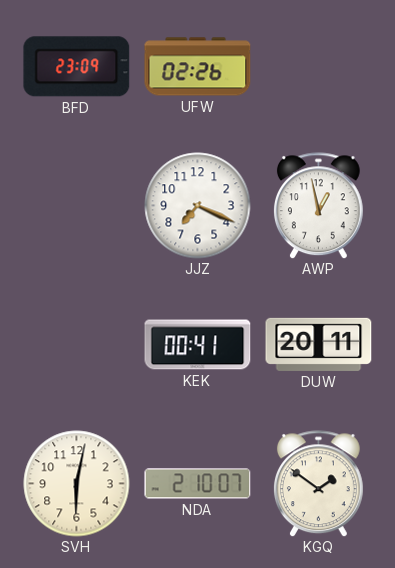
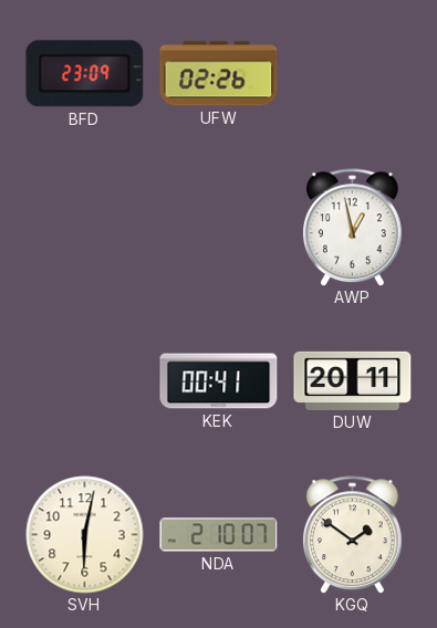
JJZ: 7:19 -> none (198, 206)
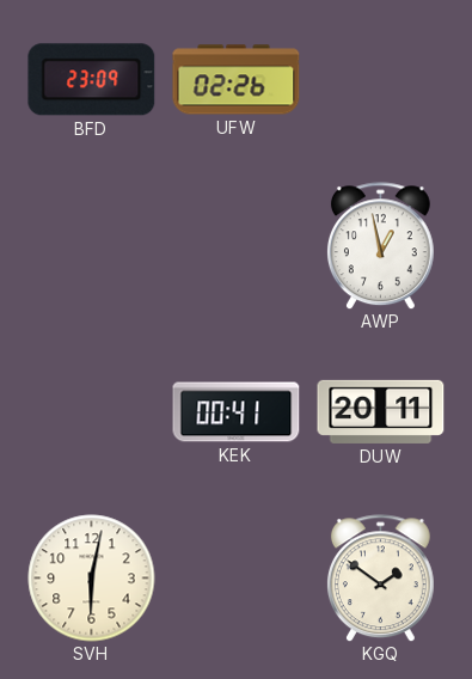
NDA: 2:10 -> none (219, 535)
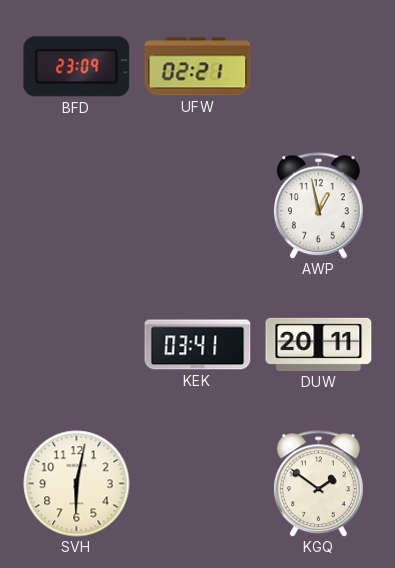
UFW: 02:26 -> 02:21 (198, 67)
KEK: 00:41 -> 03:41 (198, 345)
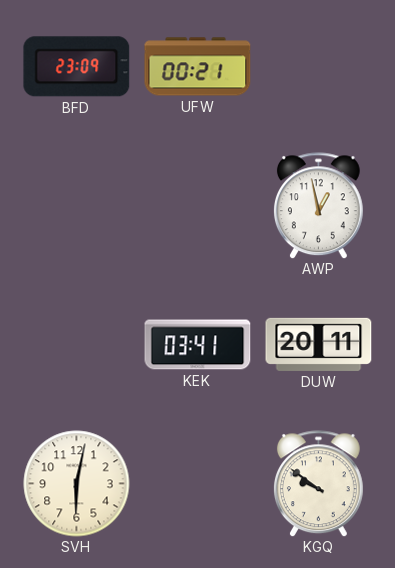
UFW: 02:21 -> 00:21 (198, 67)
KGQ: 1:51 -> 9:51 (318, 484)
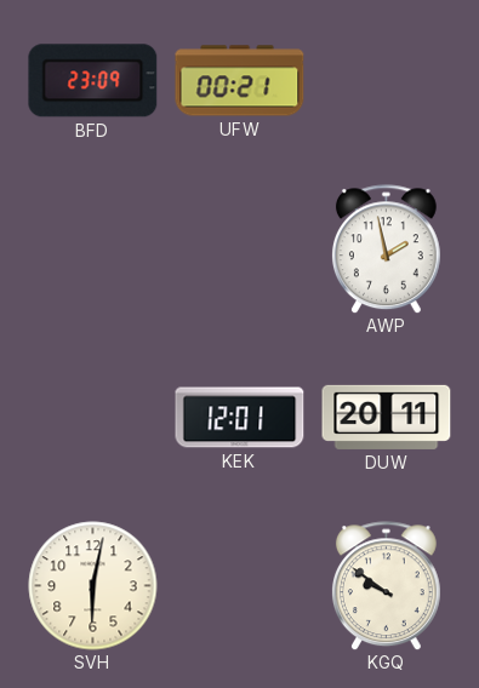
AWP: 12:58 -> 1:58 (386, 250)
KEK: 03:41 -> 12:01 (240, 418)
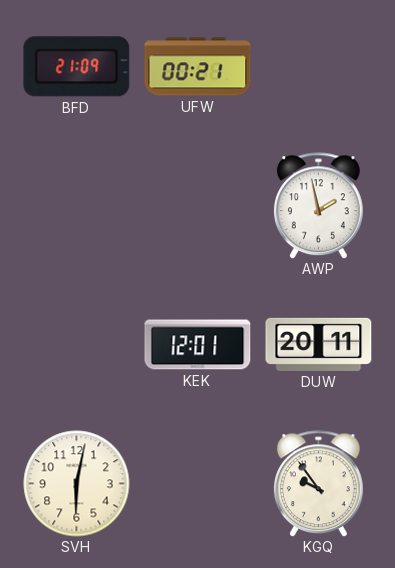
BFD: 23:09 -> 21:09 (77, 67)
KGQ: 9:51 -> 9:54 (318, 484)
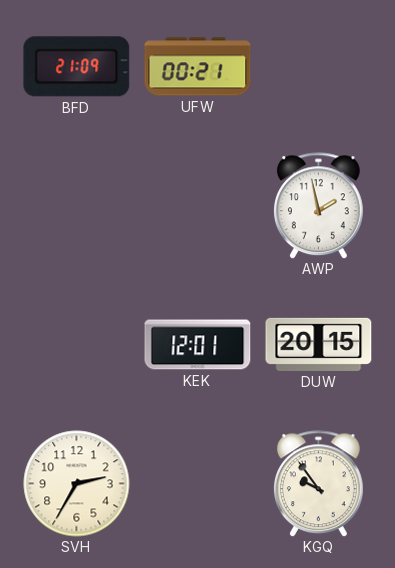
DUW: 20:11 -> 20:15 (319, 344)
SVH: 6:02 -> 2:35 (77, 484)
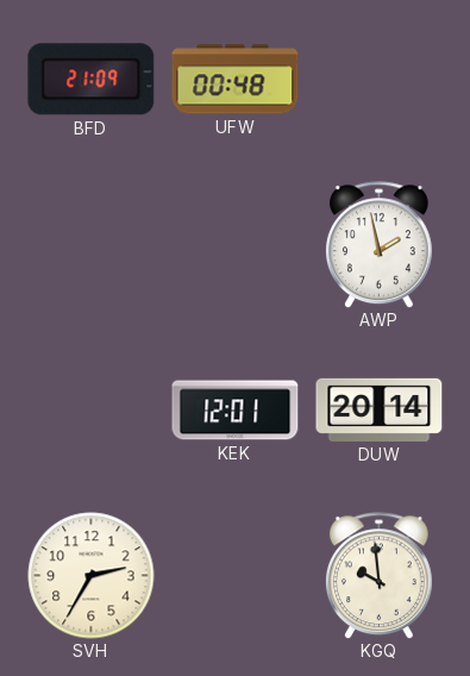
UFW: 00:21 -> 00:48 (236, 80)
DUW: 20:15 -> 20:14 (380, 409)
KGQ: 9:54 -> 9:59 (378, 576)
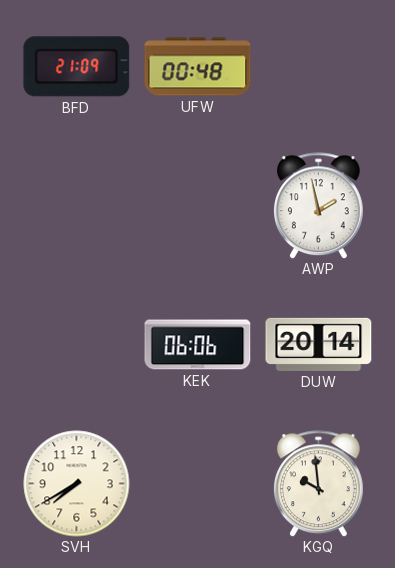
KEK: 12:01 -> 06:06 (198, 345)
SVH: 2:35 -> 7:40 (77, 484)
